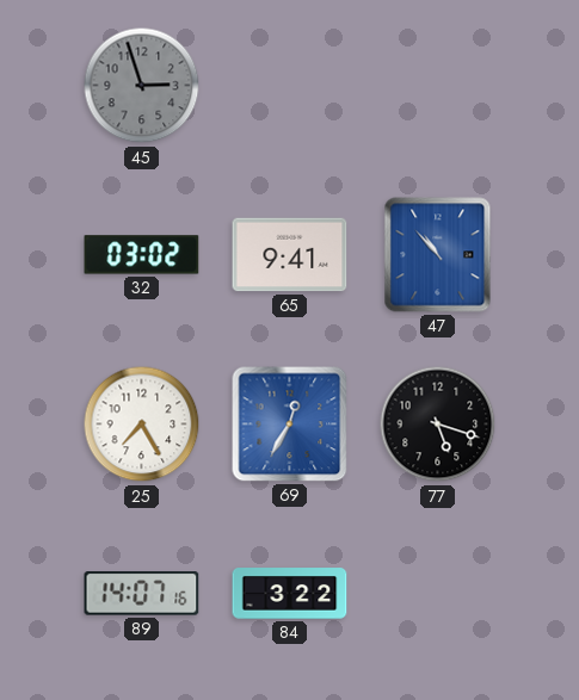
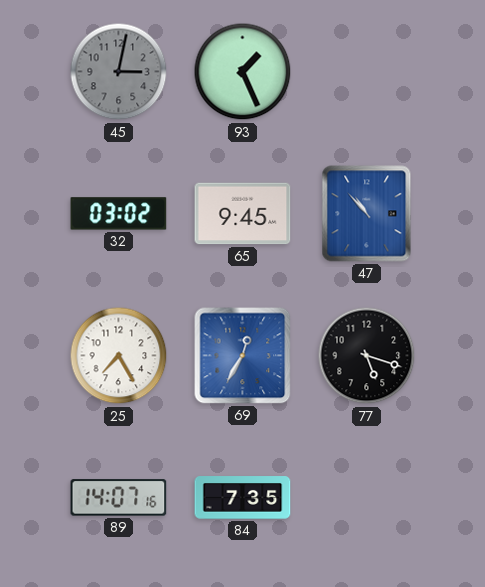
45: 2:57 -> 3:02 (119, 72)
93: none -> 1:26 (243, 72)
65: 9:41 -> 9:45 (243, 214)
84: 3:22 -> 7:35 (243, 498)
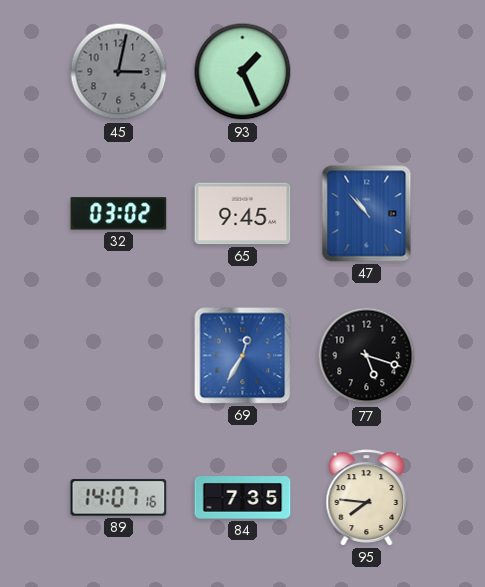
25: 7:25 -> none (119, 356)
95: none -> 7:46 (367, 498)
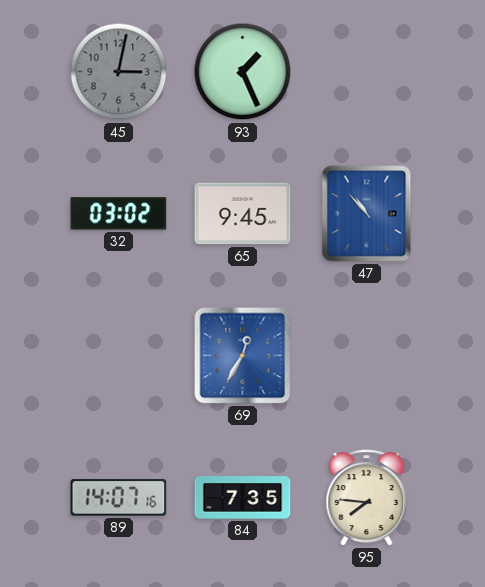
77: 5:18 -> none (367, 356)
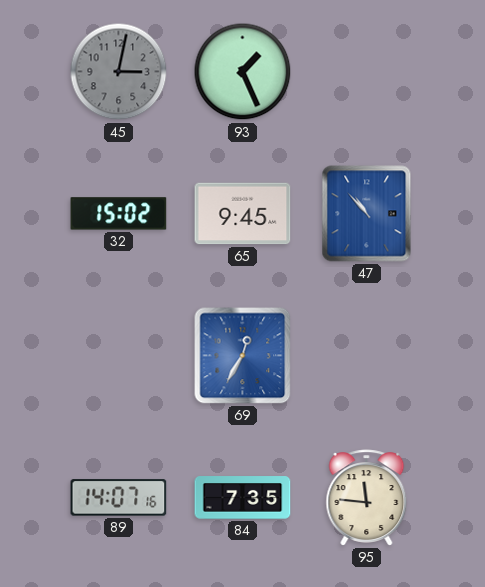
32: 03:02 -> 15:02 (119, 214)
95: 7:46 -> 11:46 (367, 498)
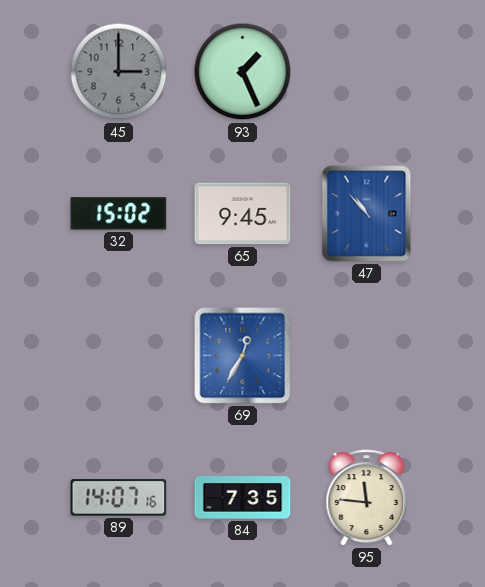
45: 3:02 -> 3:00 (119, 72)
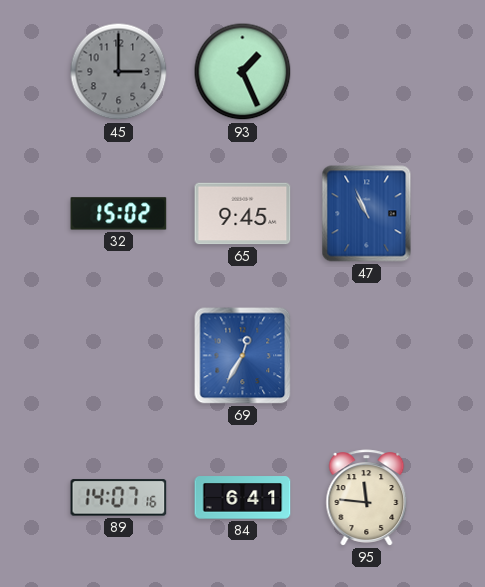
47: 10:53 -> 10:56 (367, 214)
84: 7:35 -> 6:41 (243, 498)
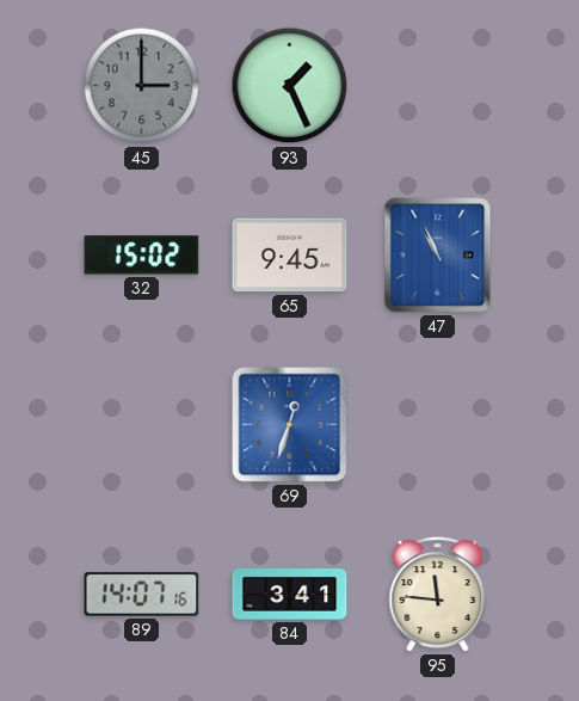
69: 12:35 -> 12:33 (290, 425)
84: 6:41 -> 3:41 (290, 595)
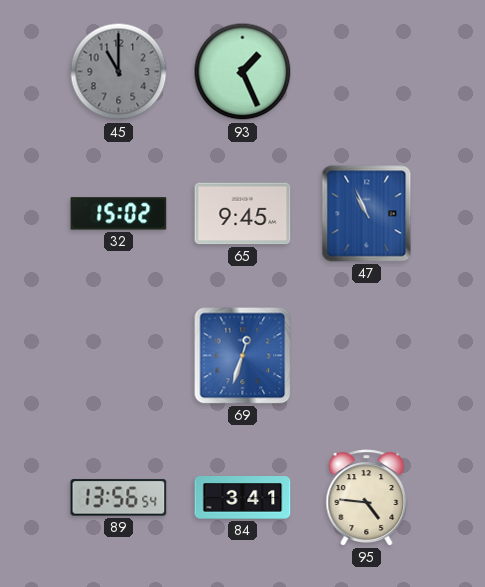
45: 3:00 -> 11:00 (119, 72)
89: 14:07 -> 13:56 (119, 498)
95: 11:46 -> 4:46 (367, 498)
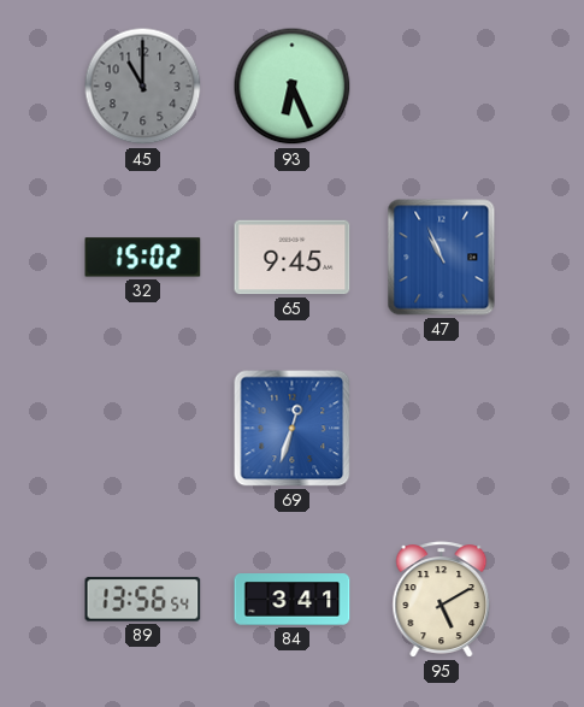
93: 1:26 -> 6:26 (293, 87)
95: 4:46 -> 5:10 (442, 600)
